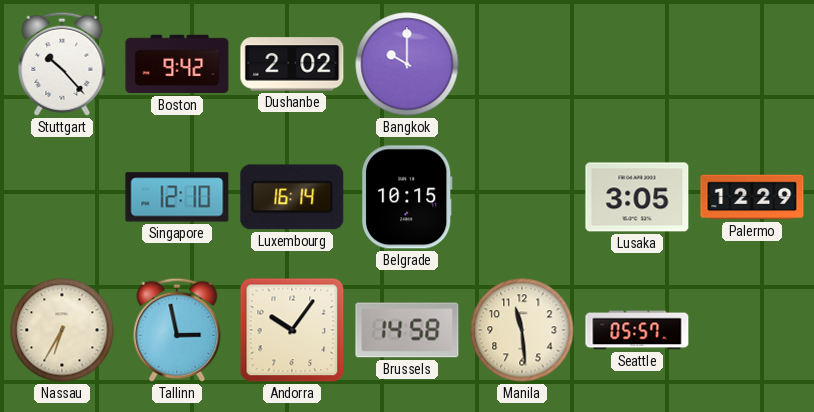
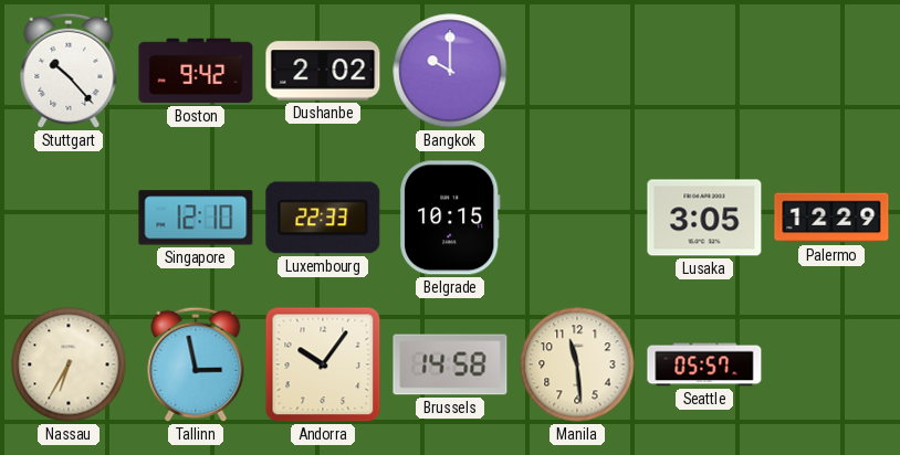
Luxembourg: 16:14 -> 22:33 (323, 218)
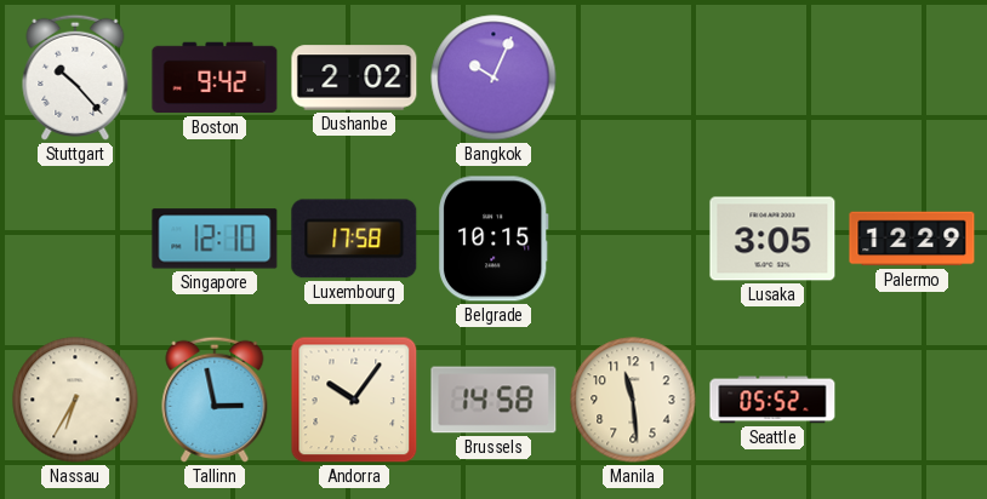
Bangkok: 10:00 -> 10:04 (493, 78)
Luxembourg: 22:33 -> 17:58 (354, 239)
Seattle: 05:57 -> 05:52 (772, 400)
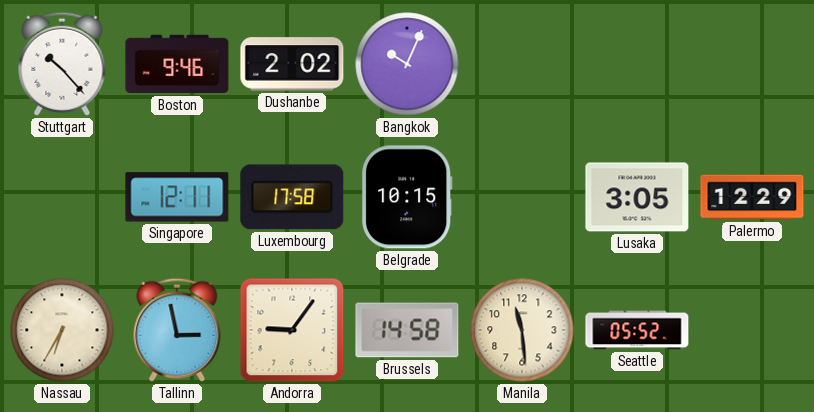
Boston: 9:42 -> 9:46 (177, 64)
Singapore: 12:10 -> 12:11 (177, 197)
Andorra: 10:06 -> 9:06 (292, 330)
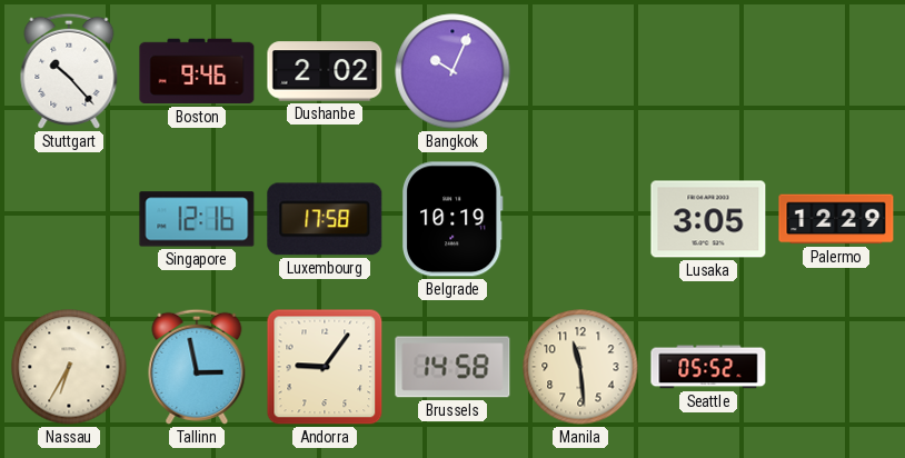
Singapore: 12:11 -> 12:16 (197, 219)
Belgrade: 10:15 -> 10:19 (454, 219)
